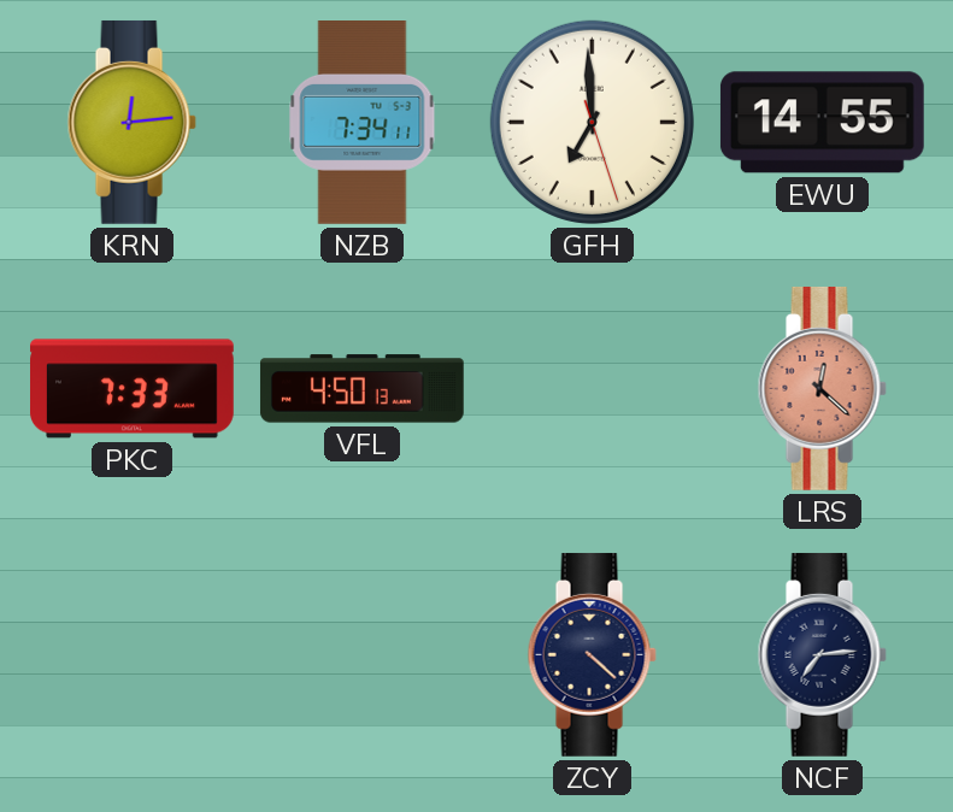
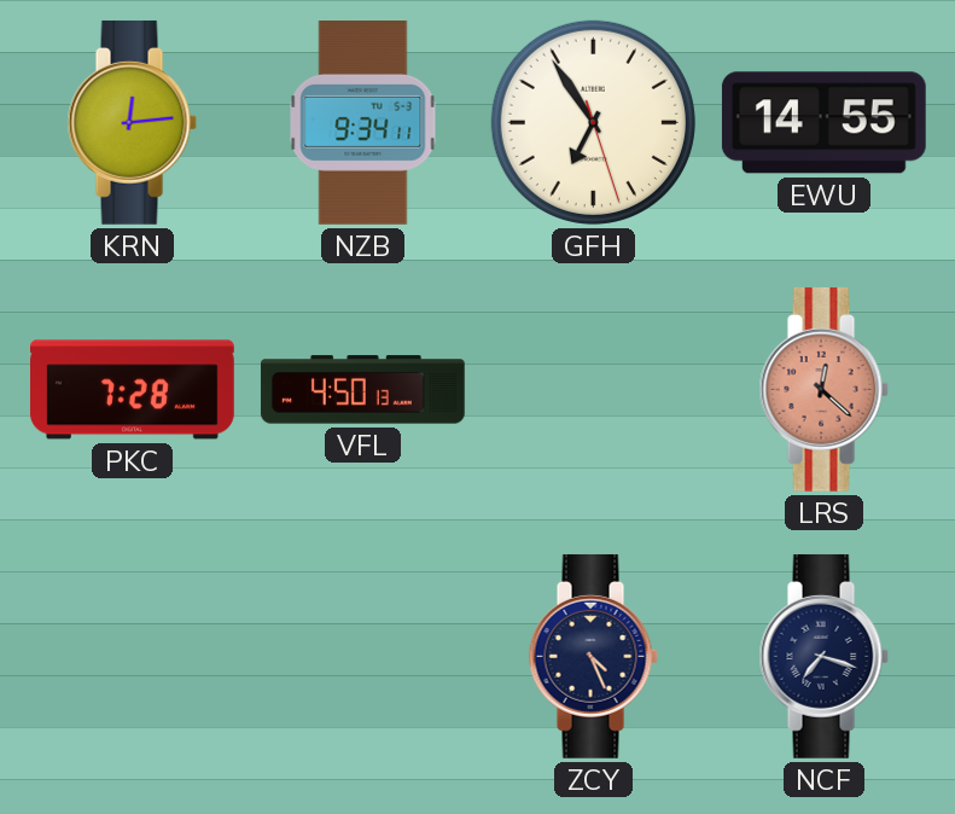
NZB: 7:34 -> 9:34 (363, 123)
GFH: 6:59 -> 6:54 (593, 122)
PKC: 7:33 -> 7:28 (133, 390)
ZCY: 4:22 -> 4:26 (593, 656)
NCF: 7:14 -> 7:18 (823, 656)
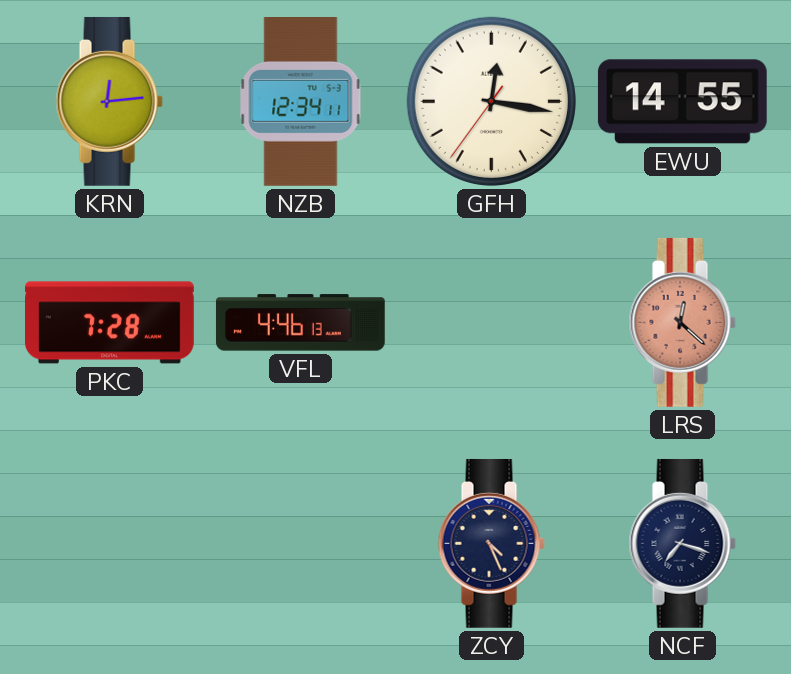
NZB: 9:34 -> 12:34 (301, 102)
GFH: 6:54 -> 12:16 (491, 101)
VFL: 4:50 -> 4:46 (300, 323)
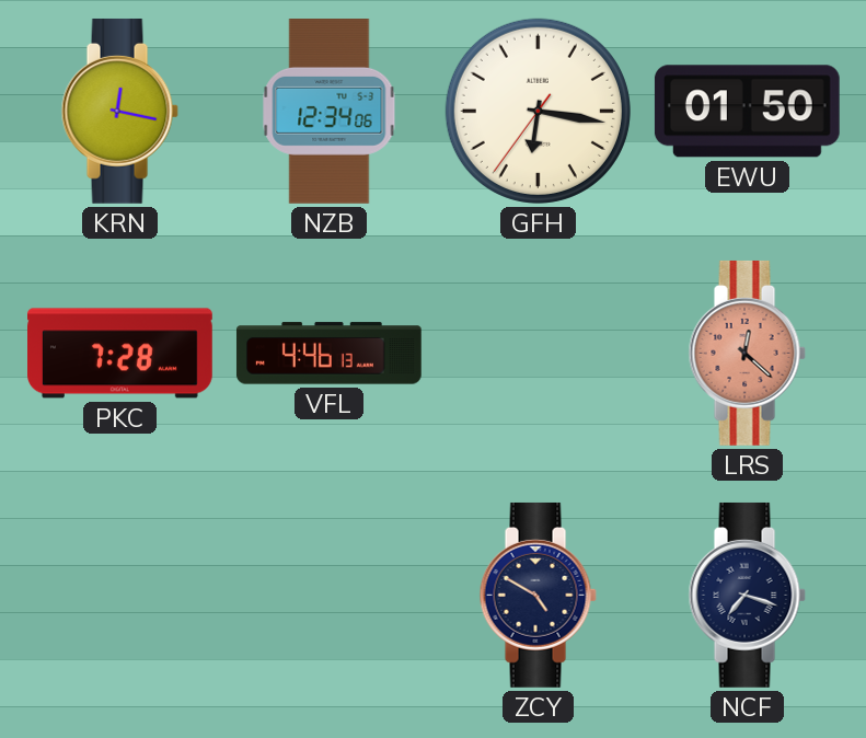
KRN: 12:14 -> 12:17 (119, 111)
NZB: 12:34:11 -> 12:34:06 (330, 112)
GFH: 12:16 -> 6:16 (538, 111)
EWU: 14:55 -> 01:50 (747, 112)
ZCY: 4:26 -> 4:50 (538, 595)
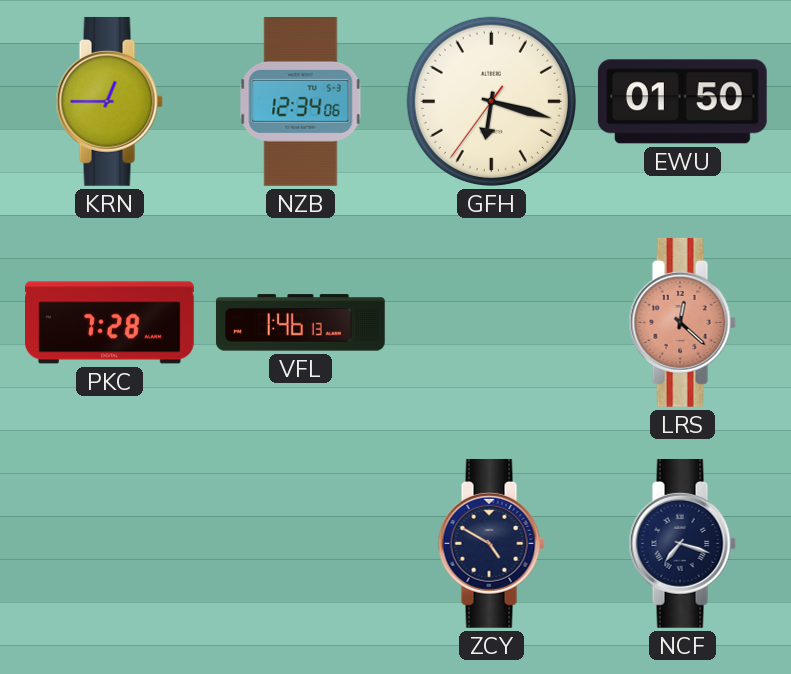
KRN: 12:17 -> 12:45 (109, 101)
GFH: 6:16 -> 6:17 (491, 101)
VFL: 4:46 -> 1:46 (300, 323)
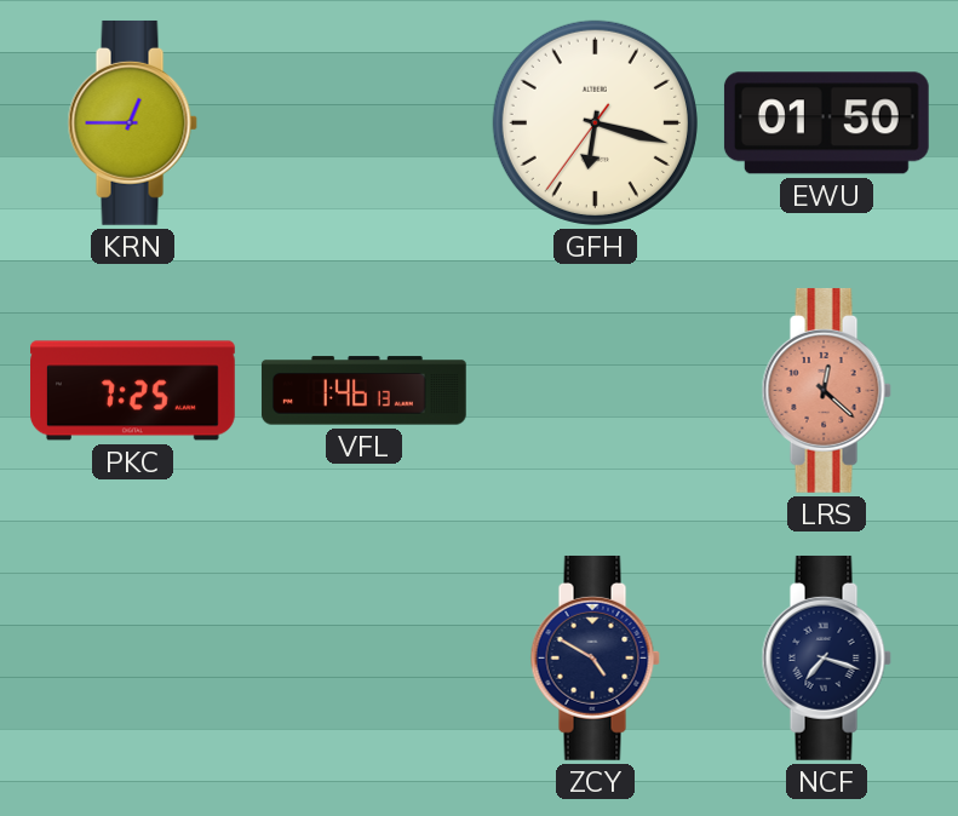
NZB: 12:34 -> none (301, 102)
PKC: 7:28 -> 7:25 (133, 391)
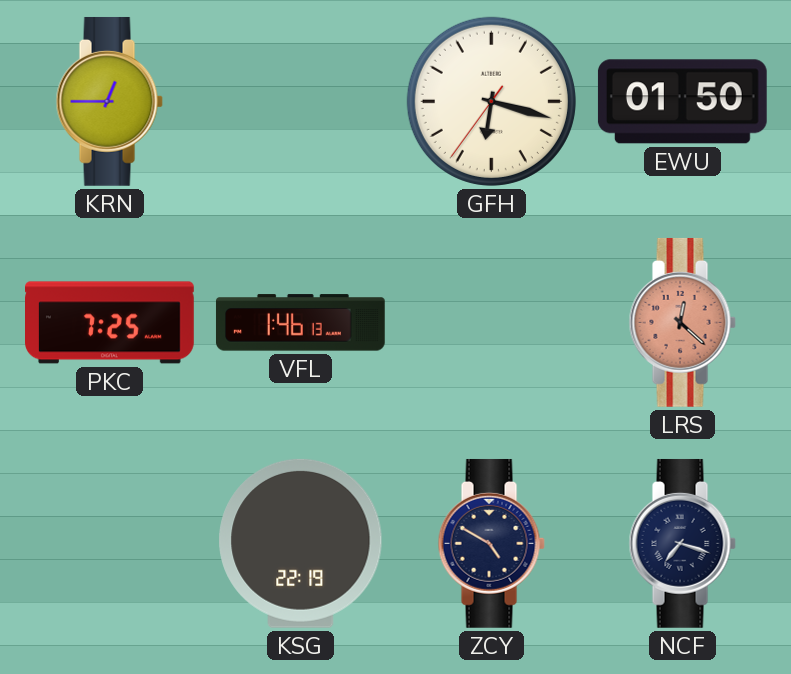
KSG: none -> 22:19 (301, 543)
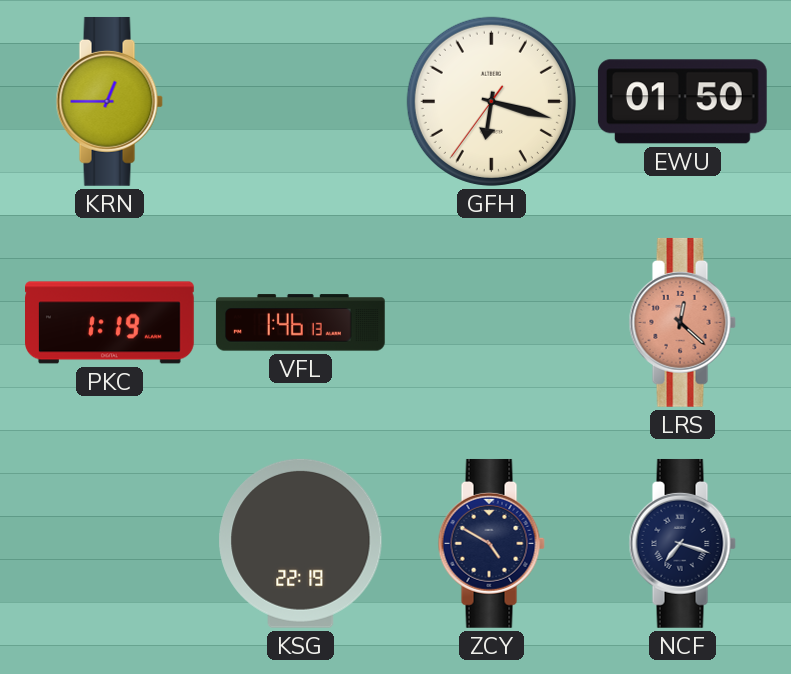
PKC: 7:25 -> 1:19 (110, 323)
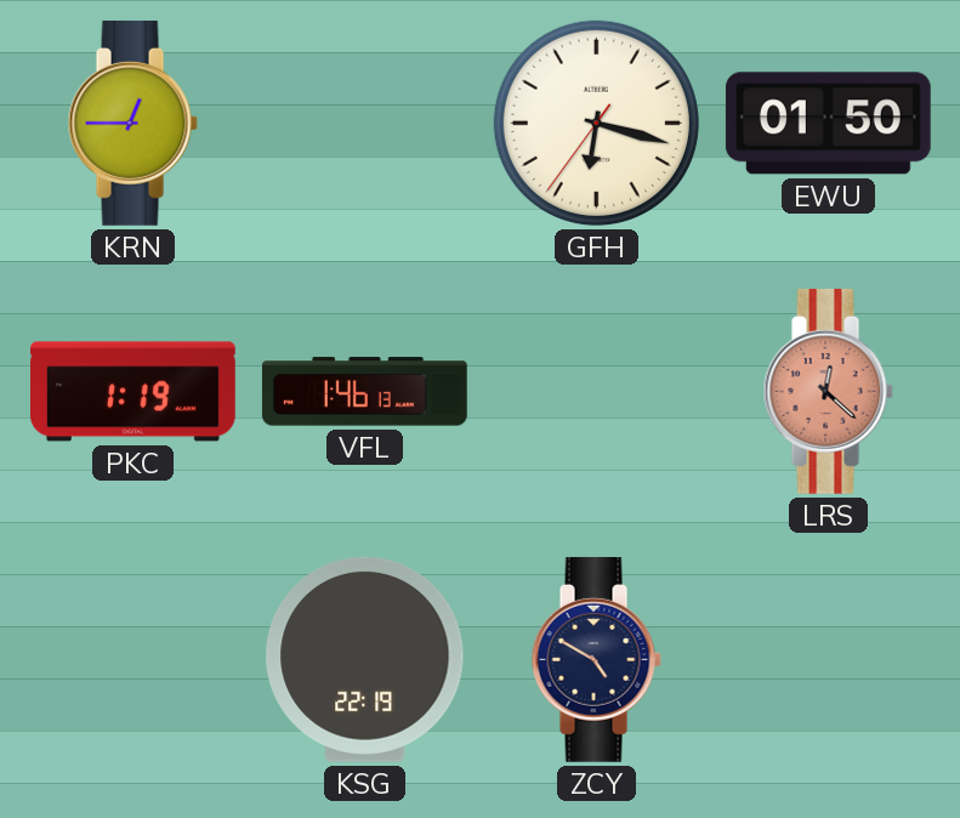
NCF: 7:18 -> none (682, 543)
